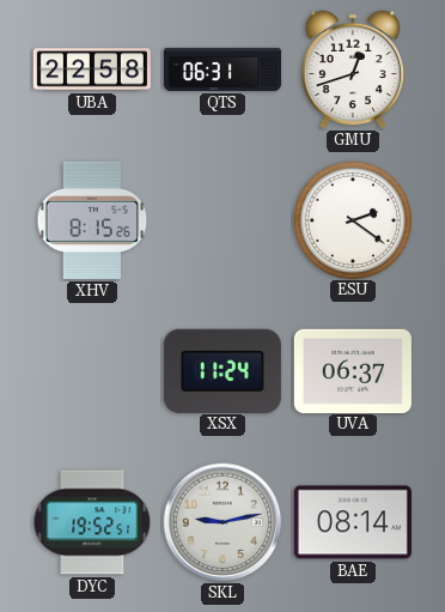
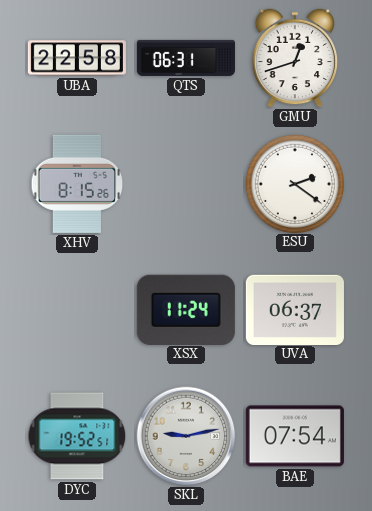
BAE: 08:14 -> 07:54 (295, 436)
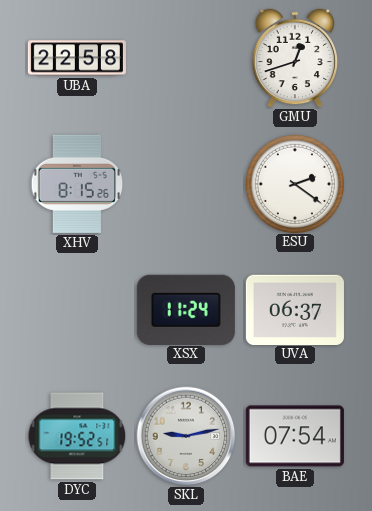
QTS: 06:31 -> none (186, 58)
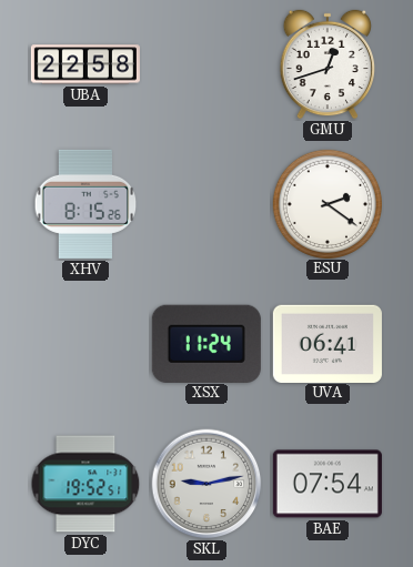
UVA: 06:37 -> 06:41 (328, 343)
